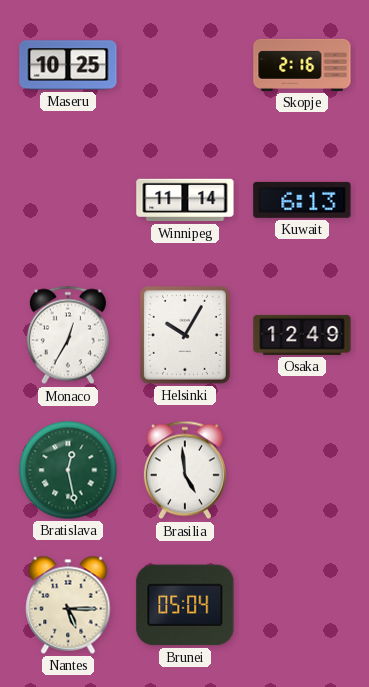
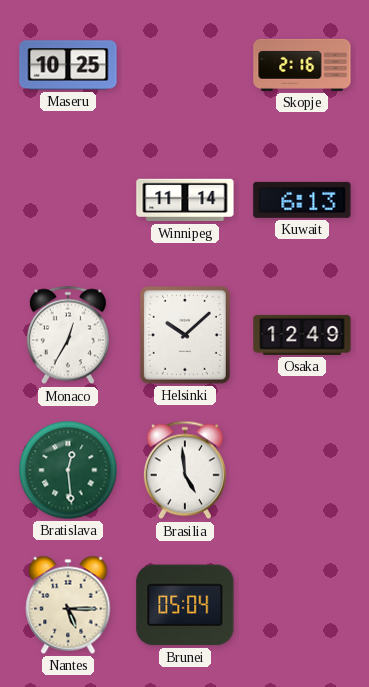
Helsinki: 10:05 -> 10:08 (185, 335)
Bratislava: 12:28 -> 12:29 (68, 470)
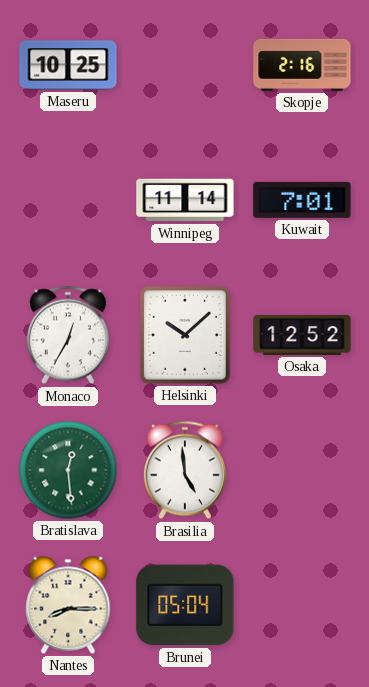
Kuwait: 6:13 -> 7:01 (302, 200)
Osaka: 12:49 -> 12:52 (302, 335)
Nantes: 5:15 -> 8:15 (68, 605)
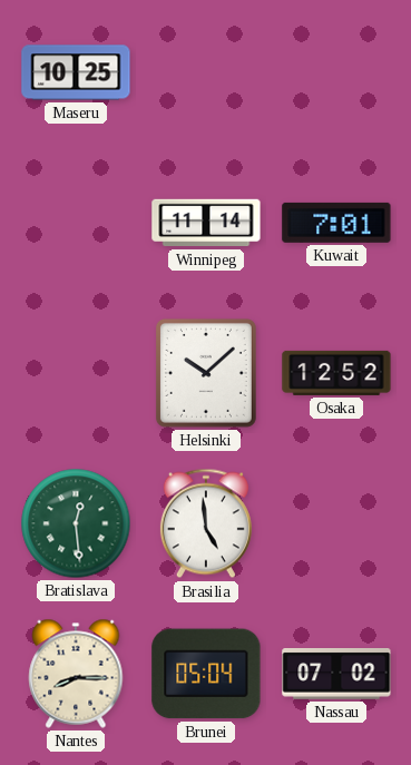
Skopje: 2:16 -> none (302, 65)
Monaco: 12:35 -> none (68, 335)
Nassau: none -> 07:02 (336, 674)
